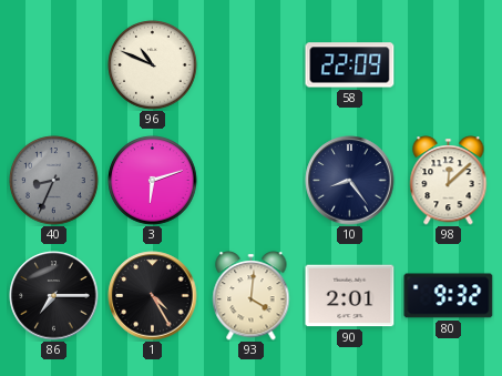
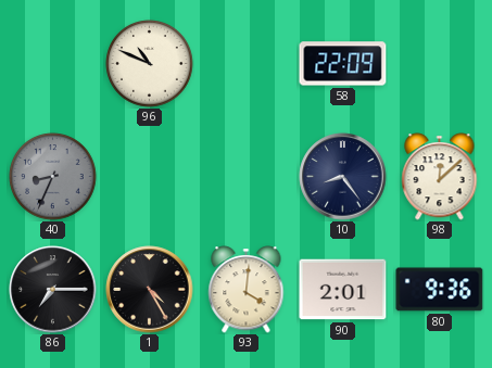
3: 6:12 -> none (153, 181)
80: 9:32 -> 9:36 (440, 290)
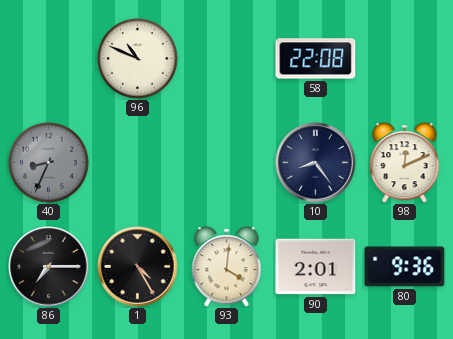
58: 22:09 -> 22:08 (316, 59)
98: 12:08 -> 12:11 (405, 163)
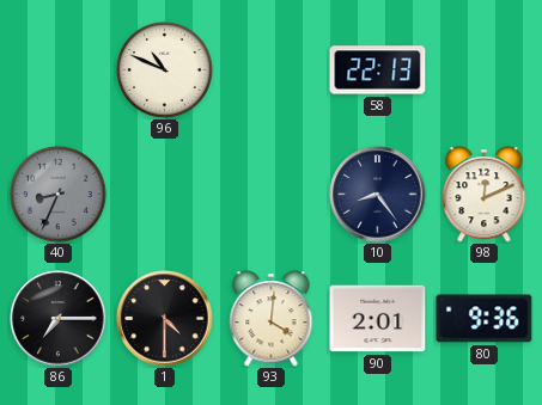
58: 22:08 -> 22:13 (378, 70)
1: 4:25 -> 4:30 (165, 319)
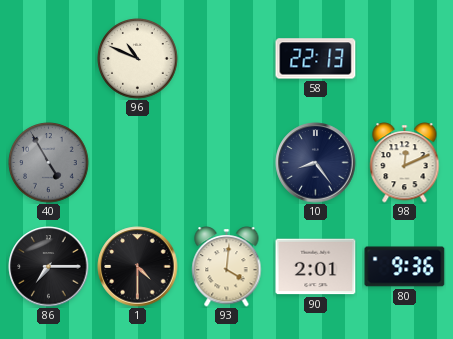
40: 8:34 -> 4:55 (49, 163)
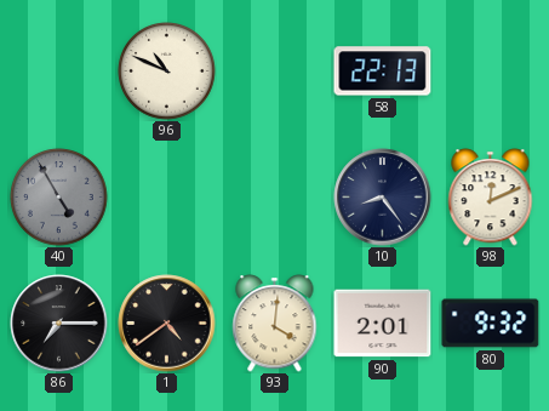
1: 4:30 -> 4:39 (167, 324)
80: 9:36 -> 9:32 (491, 324)
